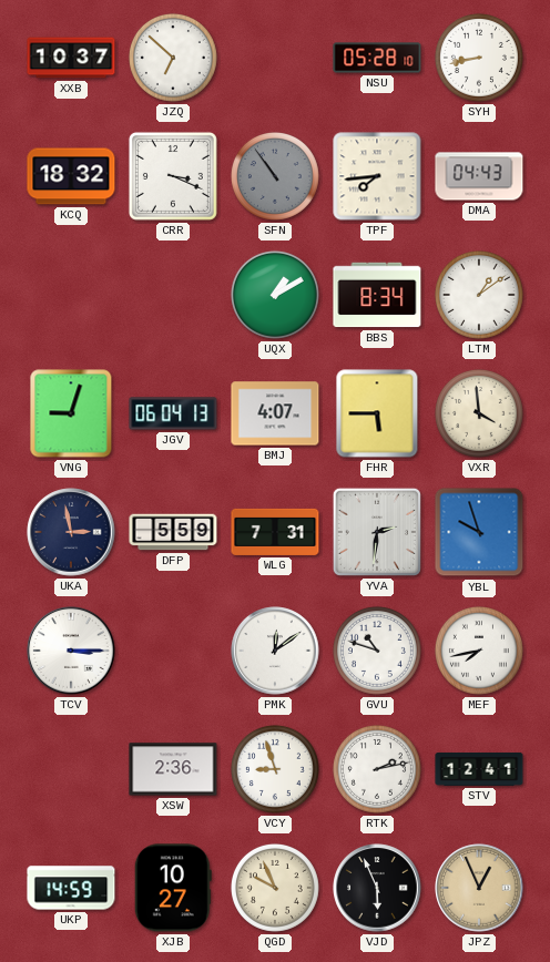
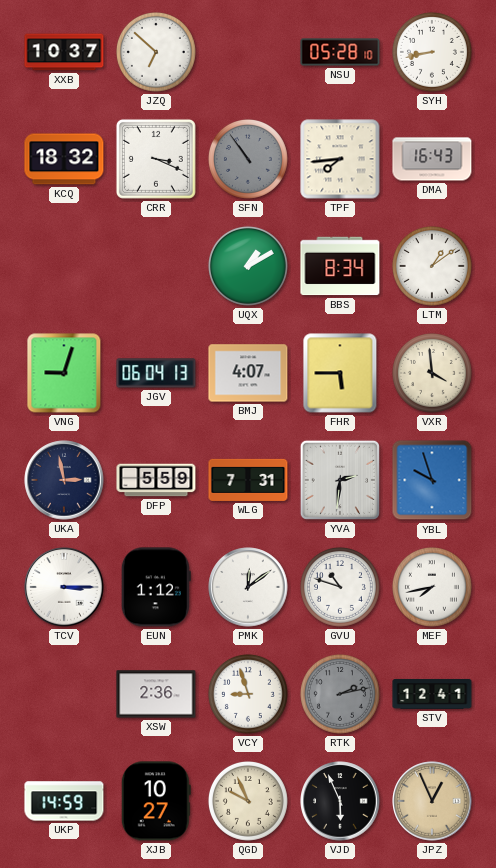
DMA: 04:43 -> 16:43 (432, 159)
EUN: none -> 1:12 (156, 587)
RTK dial: white -> grey (340, 694)
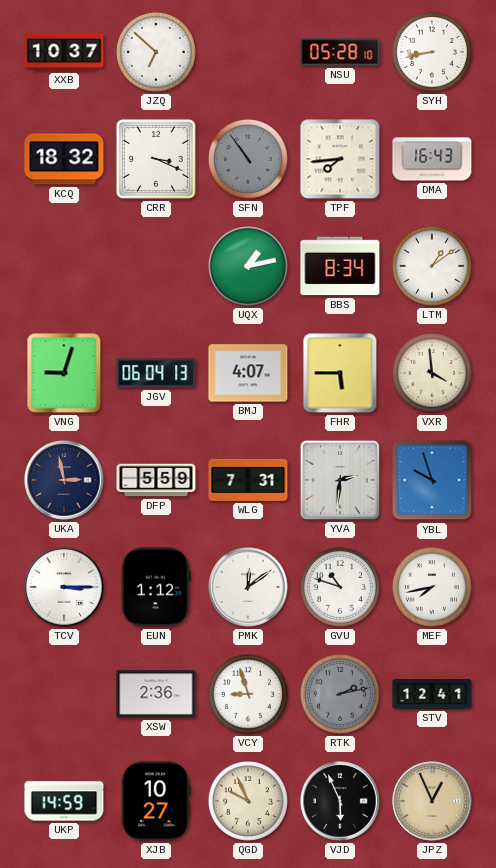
UQX: 1:10 -> 1:13 (248, 266)
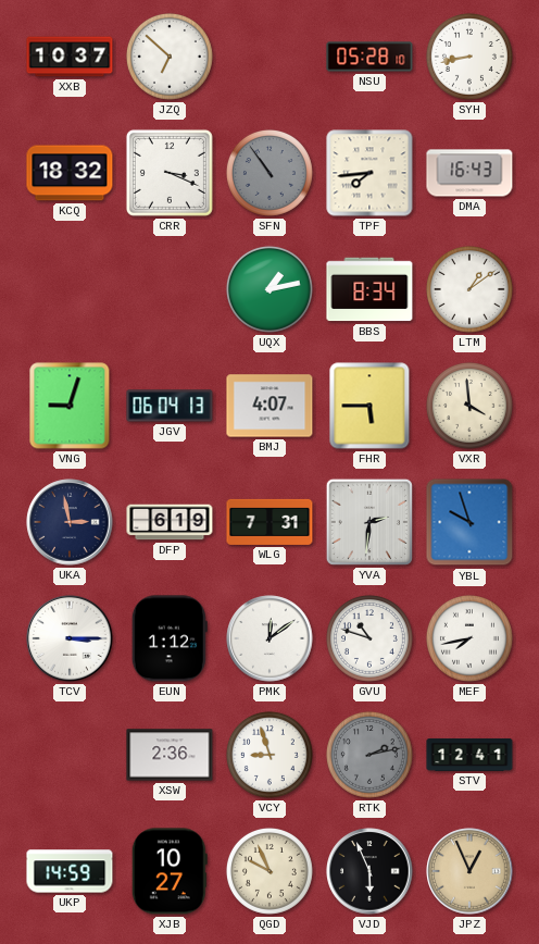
DFP: 5:59 -> 6:19 (170, 522)
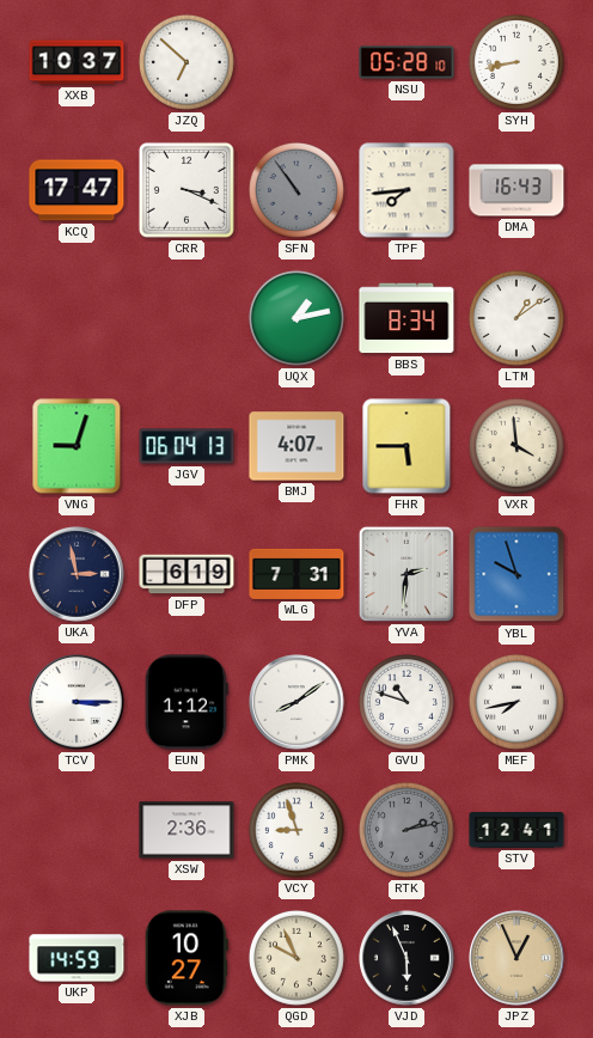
KCQ: 18:32 -> 17:47 (77, 190)
PMK: 12:09 -> 8:09 (296, 702)
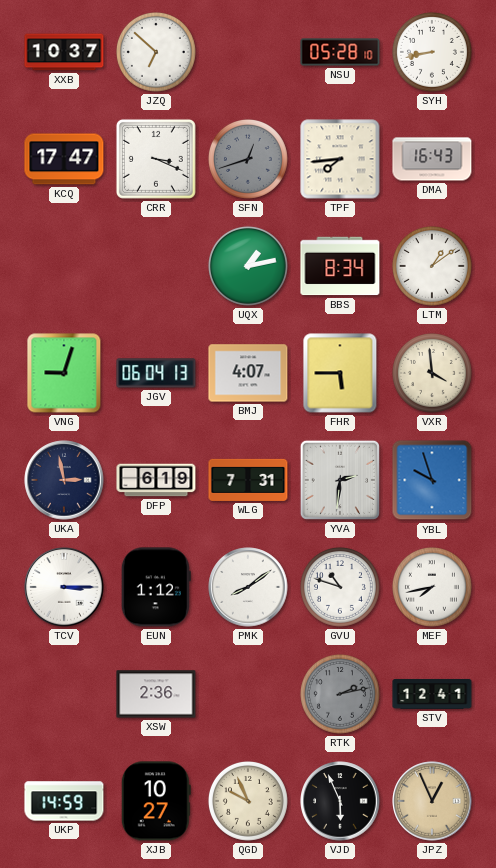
SFN: 10:54 -> 12:42 (248, 159)
VCY: 8:57 -> none (296, 830)
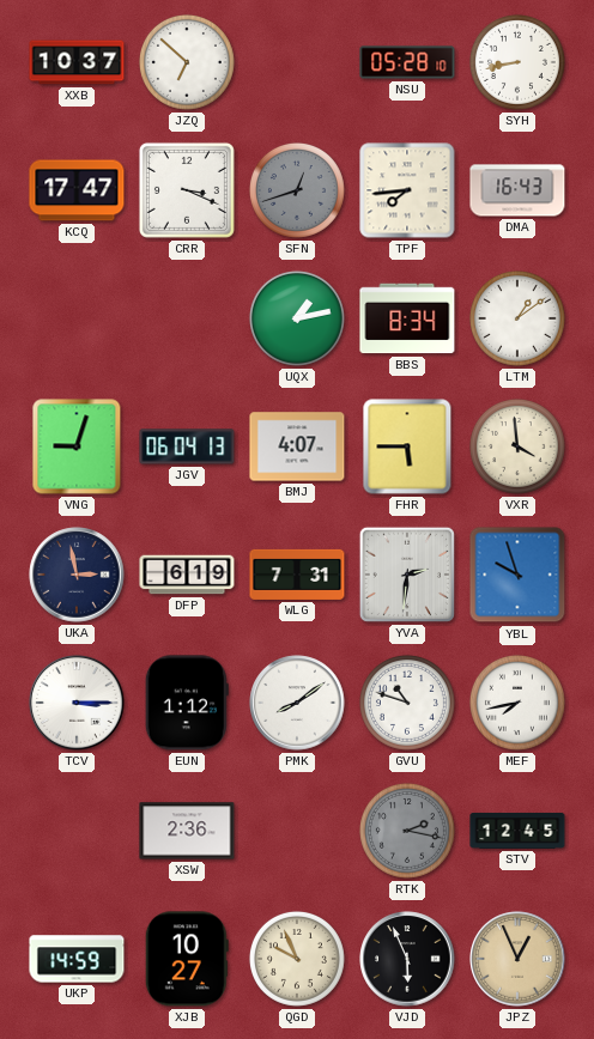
RTK: 2:13 -> 2:17 (407, 831)
STV: 12:41 -> 12:45 (517, 831)
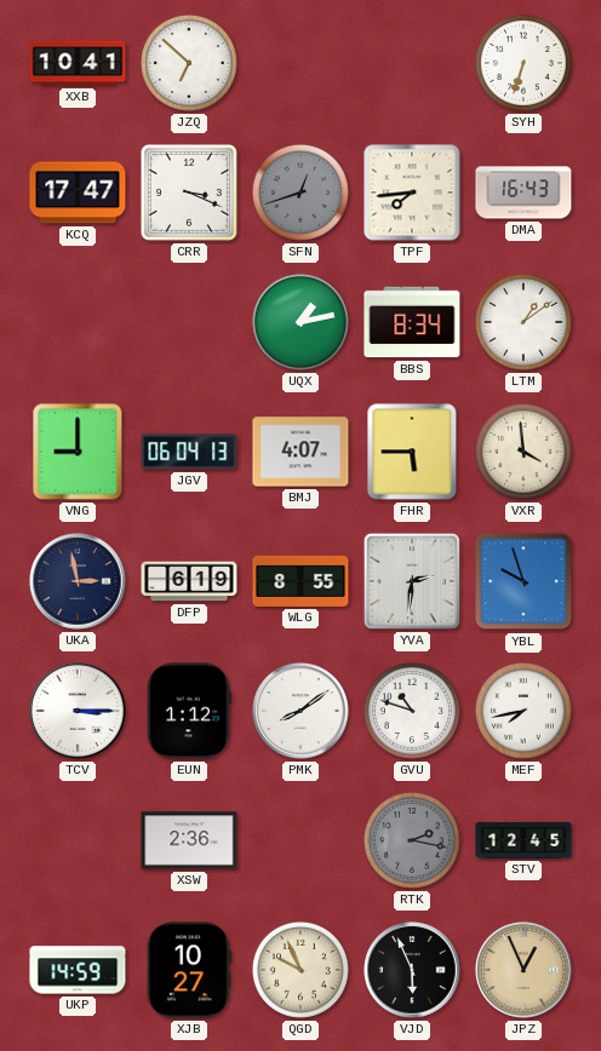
XXB: 10:37 -> 10:41 (78, 63)
NSU: 05:28 -> none (407, 62)
SYH: 8:43 -> 6:33 (523, 63)
VNG: 9:03 -> 9:00 (78, 452)
WLG: 7:31 -> 8:55 (300, 581)
